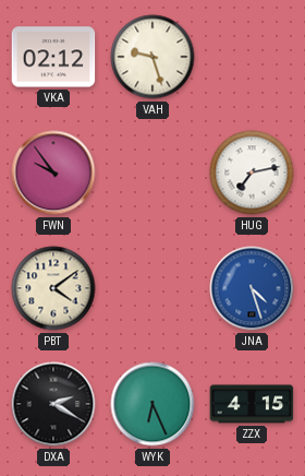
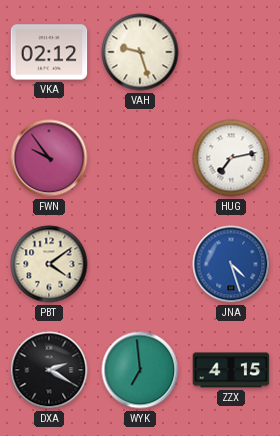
WYK: 6:26 -> 6:59 (140, 370)
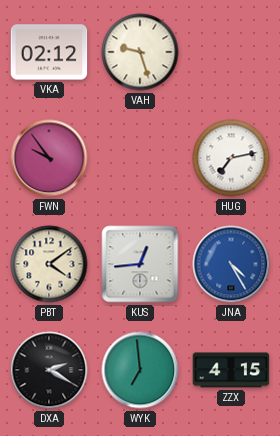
KUS: none -> 12:44 (140, 264)
JNA: 4:27 -> 4:25 (231, 264)
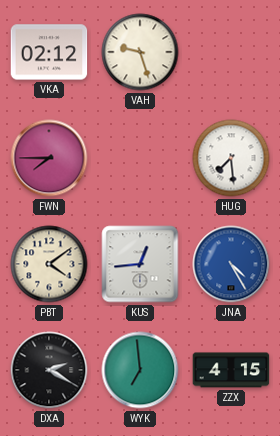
FWN: 9:54 -> 7:45 (49, 158)
HUG: 7:13 -> 7:29 (231, 158)
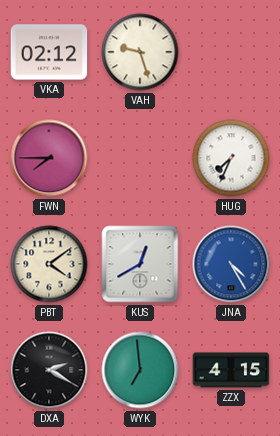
HUG: 7:29 -> 7:34 (231, 158)
KUS: 12:44 -> 12:40 (140, 264)
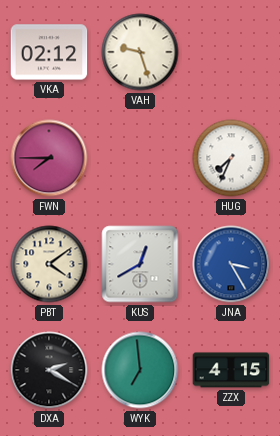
JNA: 4:25 -> 3:25 (231, 264)
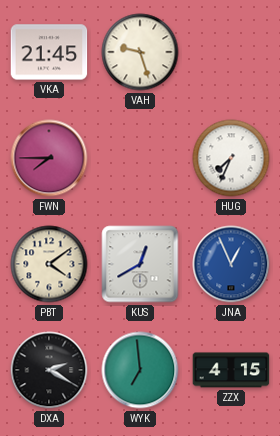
VKA: 02:12 -> 21:45 (49, 52)
JNA: 3:25 -> 12:56 (231, 264)
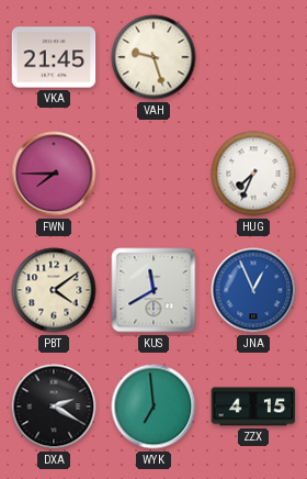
KUS: 12:40 -> 11:40 (153, 290)
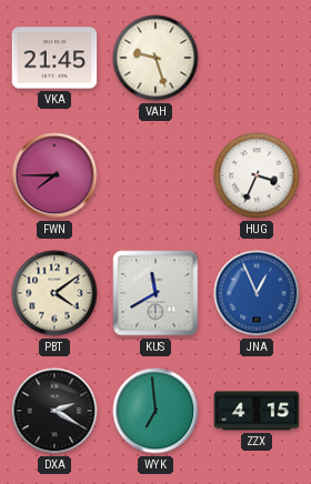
HUG: 7:34 -> 3:34 (257, 175)
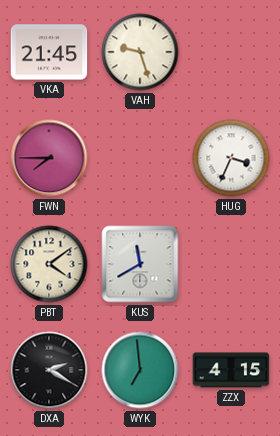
JNA: 12:56 -> none (257, 293)
